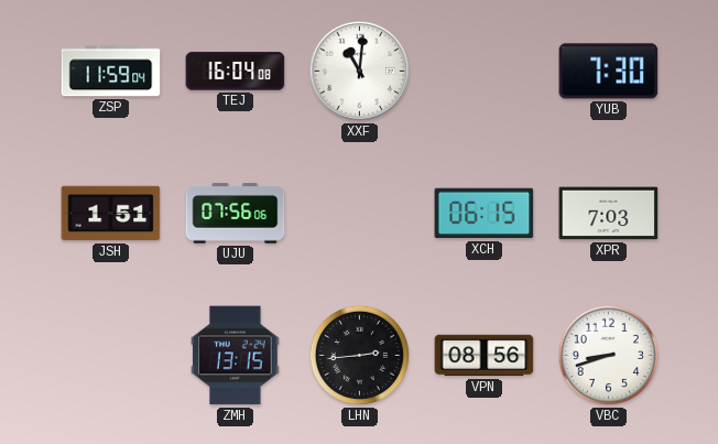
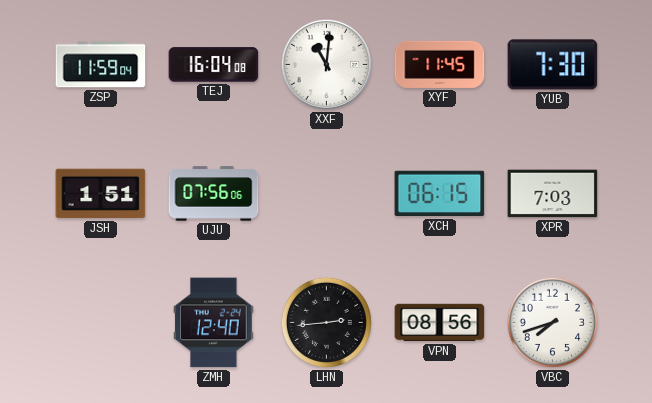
XYF: none -> 11:45 (440, 64)
ZMH: 13:15 -> 12:40 (214, 323)
VBC: 8:42 -> 7:42 (552, 322)
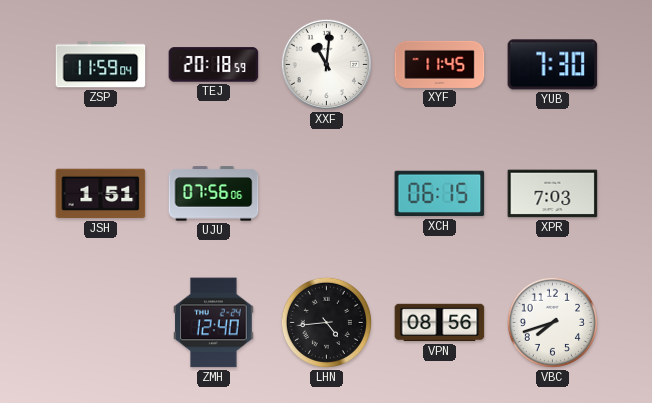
TEJ: 16:04 -> 20:18 (214, 65)
LHN: 2:44 -> 4:44 (326, 322)
